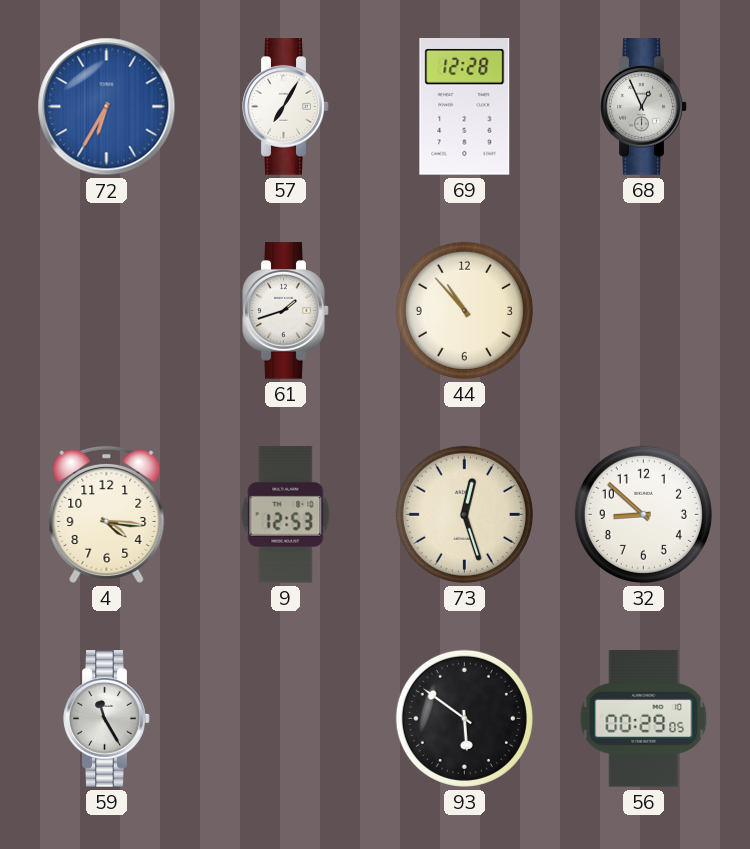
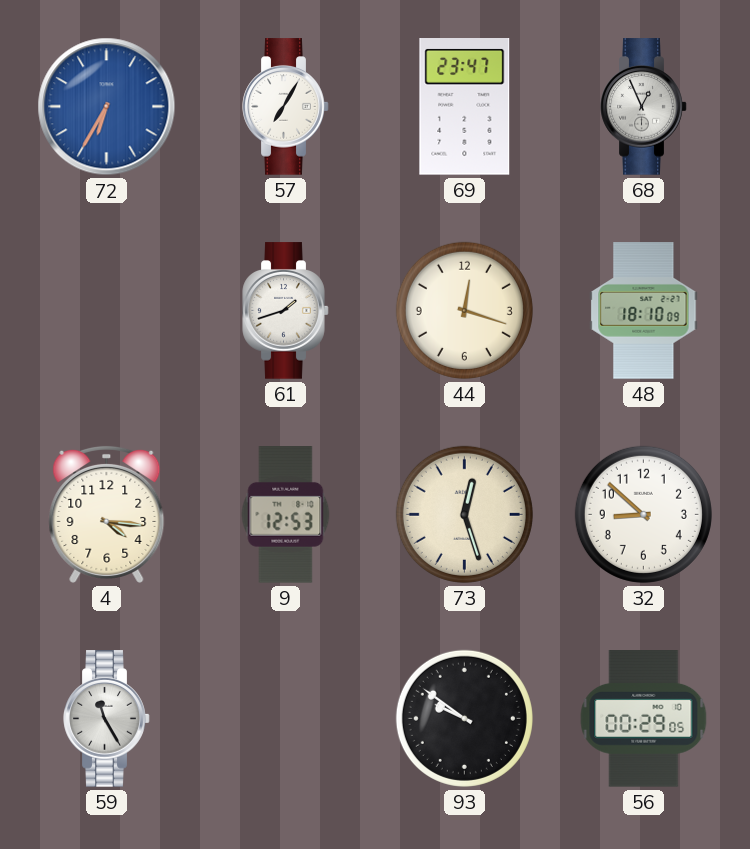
69: 12:28 -> 23:47 (465, 107)
44: 10:53 -> 12:18 (464, 310)
48: none -> 18:10 (644, 311)
93: 5:51 -> 9:51 (464, 718)
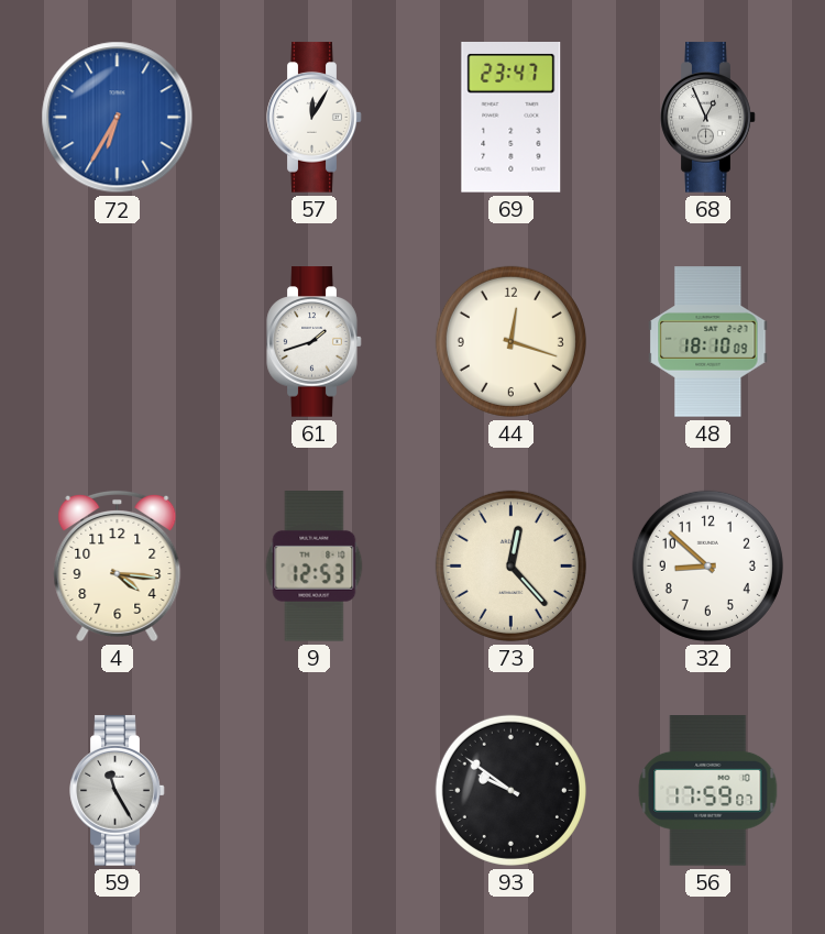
57: 7:05 -> 12:05 (315, 118)
73: 12:27 -> 12:23 (510, 565)
56: 00:29 -> 17:59 (708, 791)
